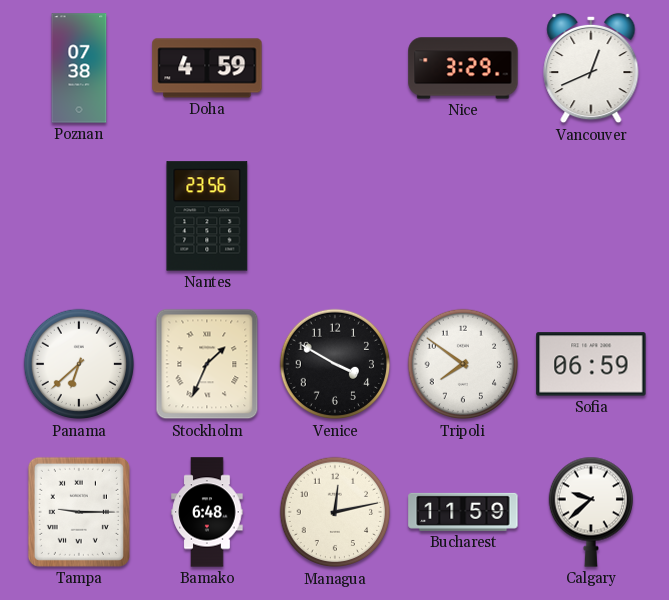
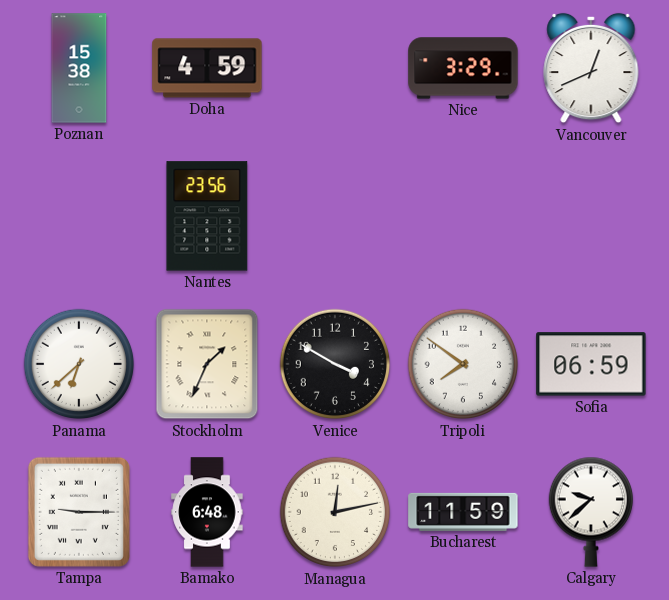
Poznan: 07:38 -> 15:38 (79, 68)
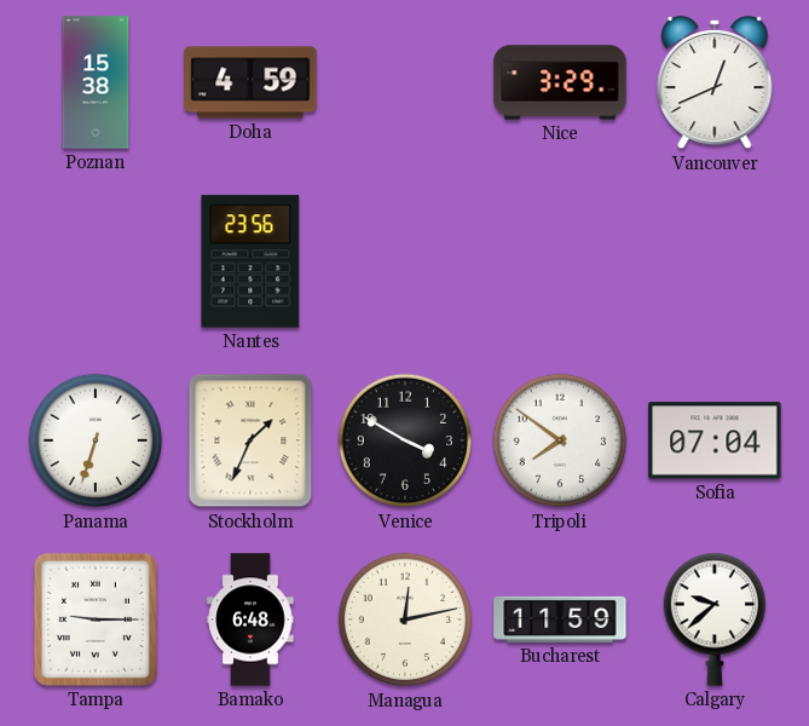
Panama: 6:38 -> 6:33 (96, 440)
Sofia: 06:59 -> 07:04 (715, 440)
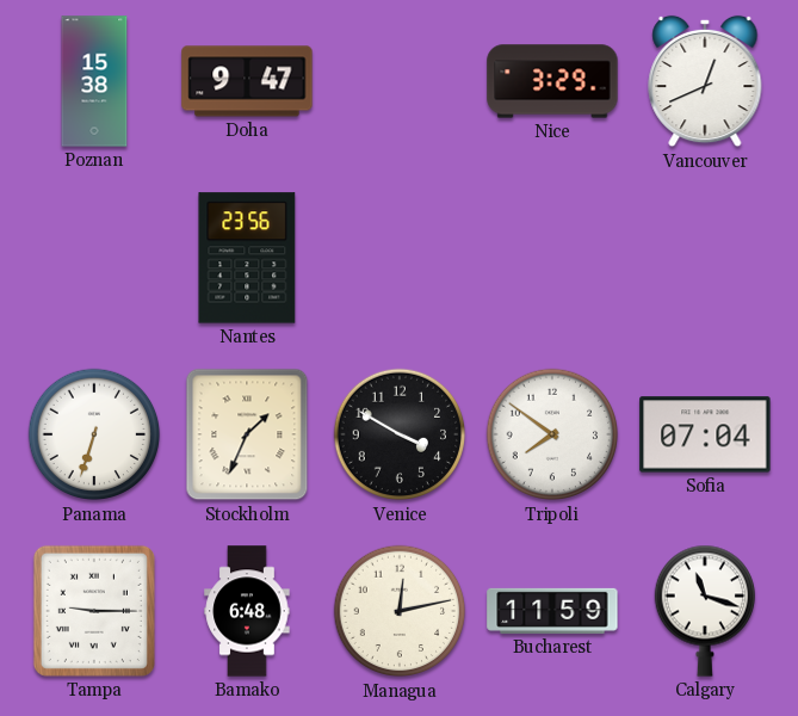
Doha: 4:59 -> 9:47 (247, 81)
Calgary: 9:38 -> 11:18 (704, 611)
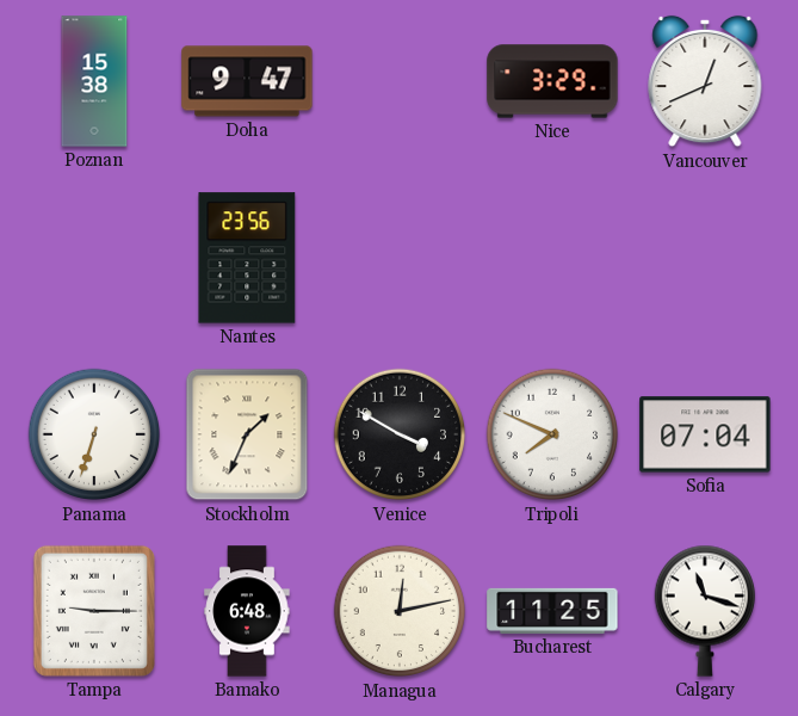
Tripoli: 7:51 -> 7:49 (552, 434)
Bucharest: 11:59 -> 11:25 (552, 611)
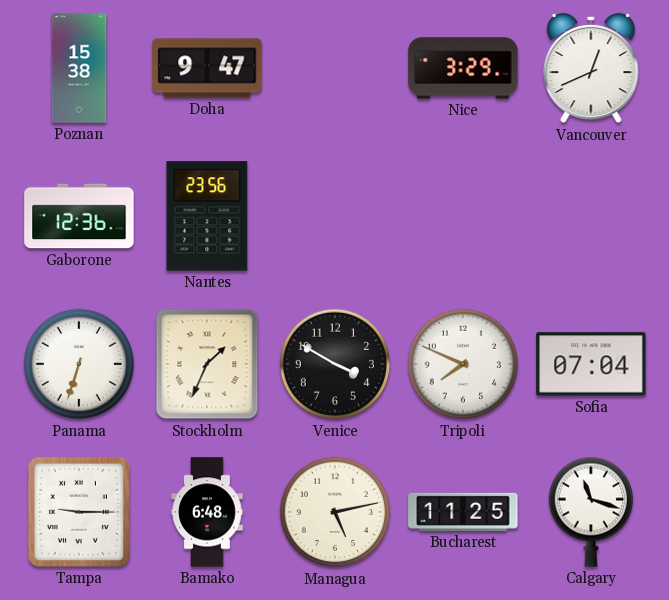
Gaborone: none -> 12:36 (79, 216)
Managua: 12:13 -> 5:13 (335, 512)
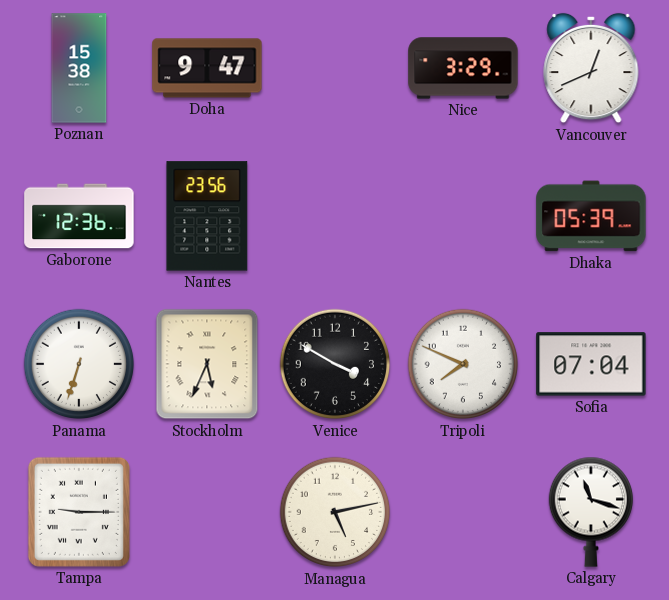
Dhaka: none -> 05:39 (591, 216)
Stockholm: 1:34 -> 5:34 (207, 364)
Bamako: 6:48 -> none (207, 512)
Bucharest: 11:25 -> none (463, 512)
